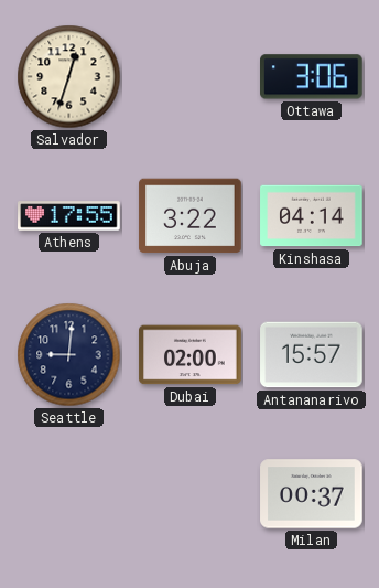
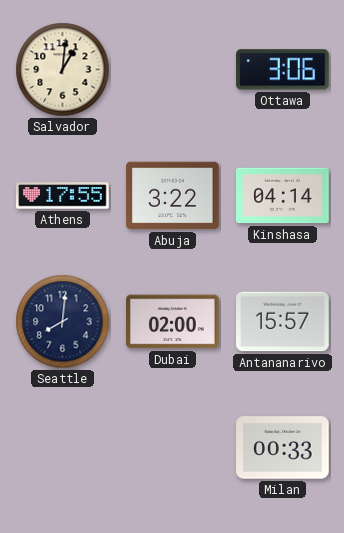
Salvador: 12:33 -> 1:01 (63, 70)
Seattle: 9:01 -> 8:01 (63, 322)
Milan: 00:37 -> 00:33 (283, 448)
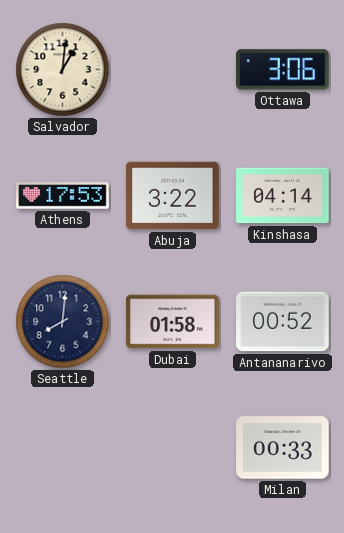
Athens: 17:55 -> 17:53 (63, 196)
Dubai: 02:00 -> 01:58 (173, 322)
Antananarivo: 15:57 -> 00:52 (283, 322)
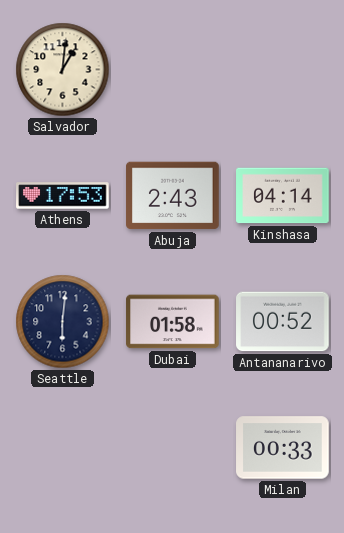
Ottawa: 3:06 -> none (283, 70)
Abuja: 3:22 -> 2:43 (173, 196)
Seattle: 8:01 -> 6:01 (63, 322)
